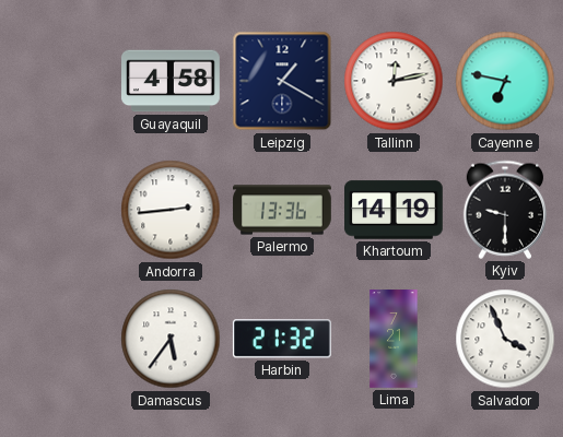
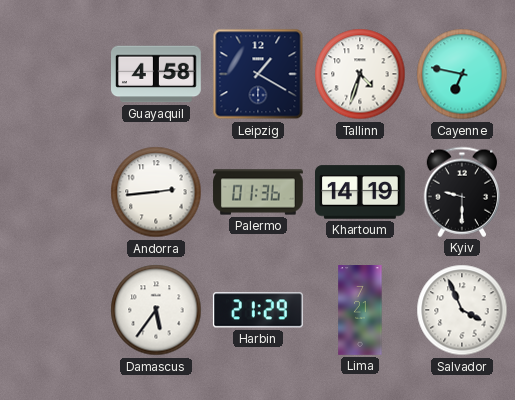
Tallinn: 12:13 -> 4:33 (360, 74)
Palermo: 13:36 -> 01:36 (258, 192)
Harbin: 21:32 -> 21:29 (258, 310)
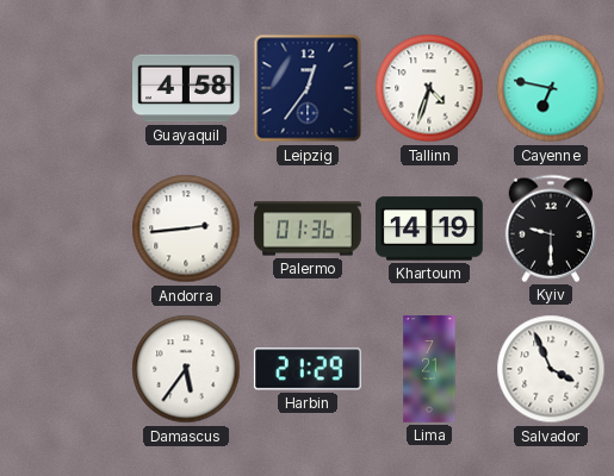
Leipzig: 1:20 -> 12:36 (308, 88)
